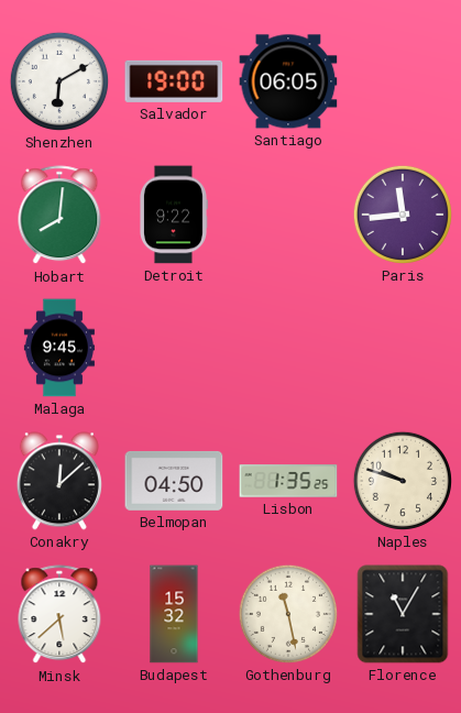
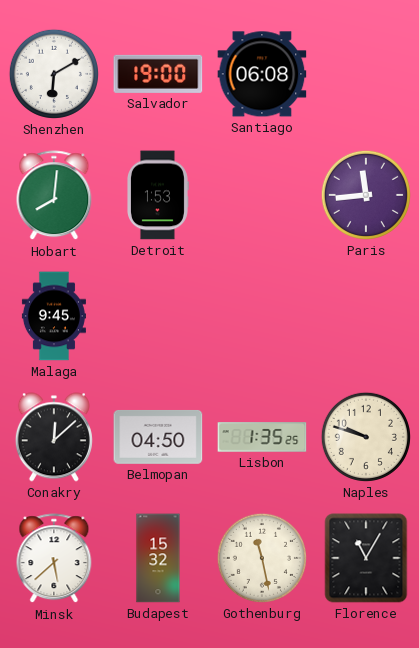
Santiago: 06:05 -> 06:08 (262, 74)
Detroit: 9:22 -> 1:53 (158, 195)
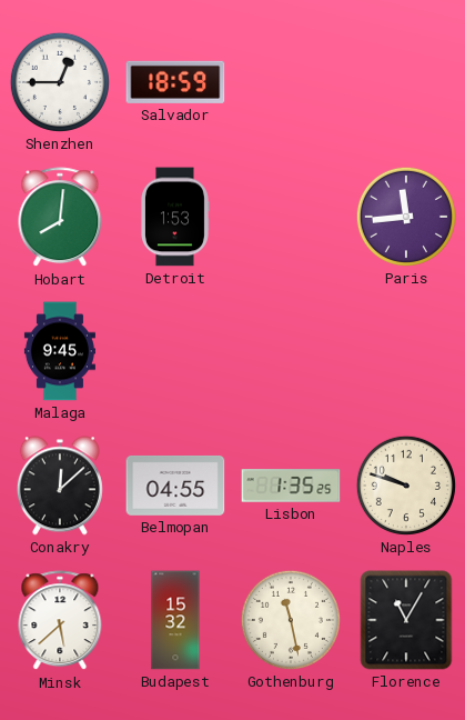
Shenzhen: 6:10 -> 12:45 (60, 82)
Salvador: 19:00 -> 18:59 (175, 82)
Santiago: 06:08 -> none (262, 74)
Belmopan: 04:50 -> 04:55 (175, 486)
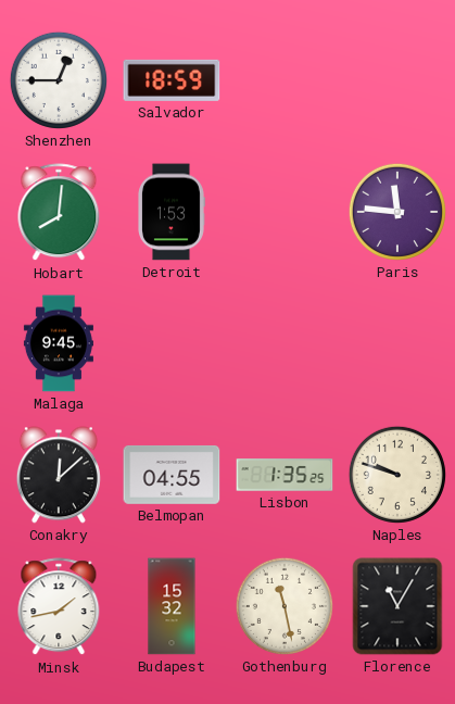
Paris: 11:44 -> 11:46 (397, 212)
Minsk: 5:38 -> 1:43 (59, 607)
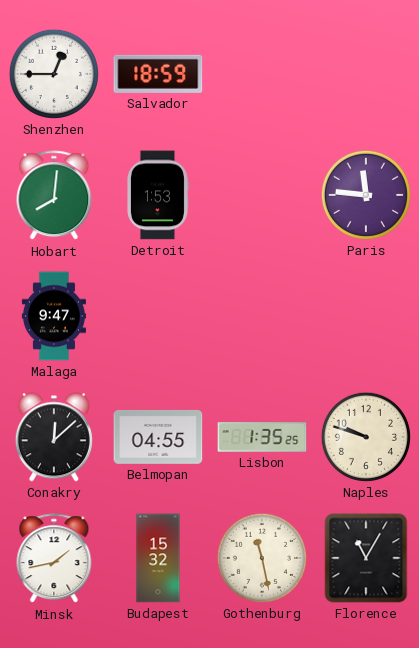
Malaga: 9:45 -> 9:47 (54, 316)
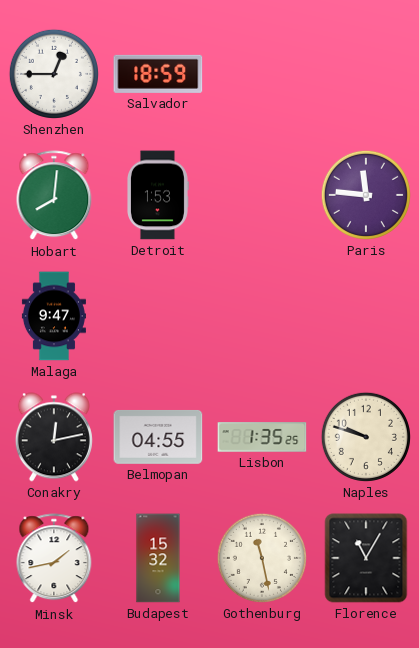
Conakry: 12:08 -> 12:13 (54, 437)
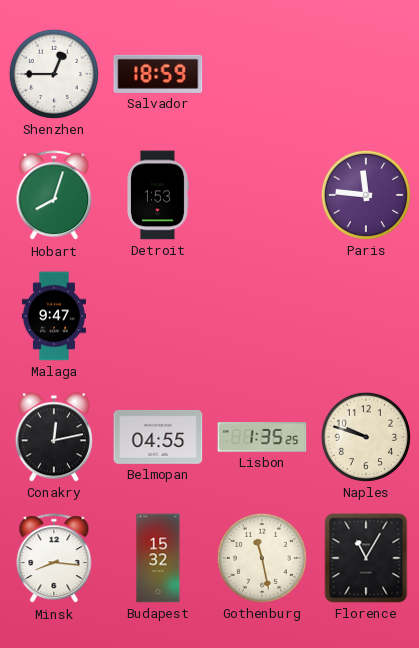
Hobart: 8:01 -> 8:03 (54, 196)
Minsk: 1:43 -> 8:16 (54, 559)
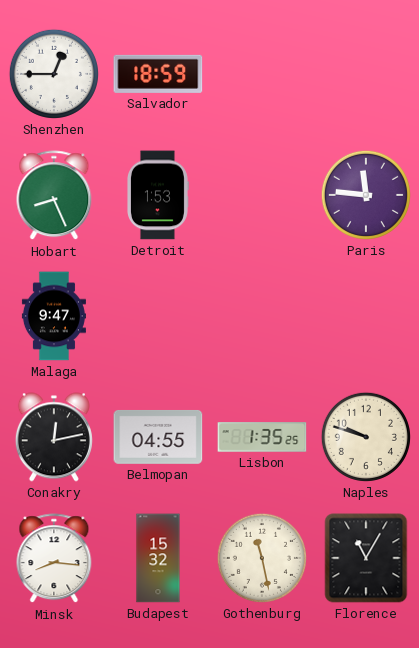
Hobart: 8:03 -> 8:26 (54, 196)
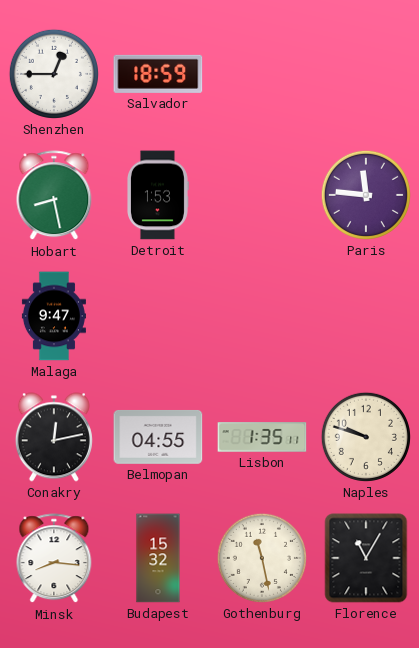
Hobart: 8:26 -> 8:28 (54, 196)
Lisbon: 1:35:25 -> 1:35:11 (262, 437)
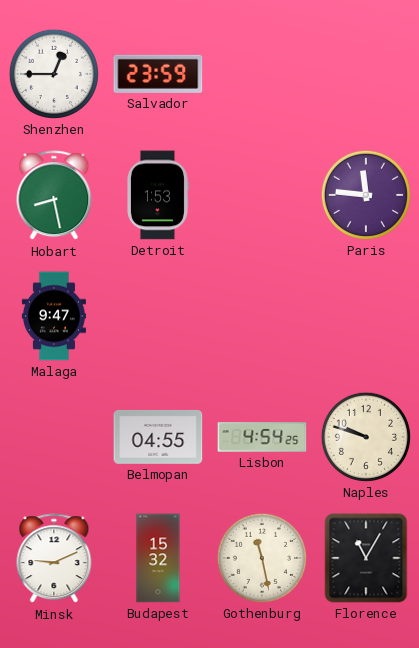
Salvador: 18:59 -> 23:59 (158, 74)
Conakry: 12:13 -> none (54, 437)
Lisbon: 1:35 -> 4:54 (262, 437)
Minsk: 8:16 -> 9:11 (54, 559)
